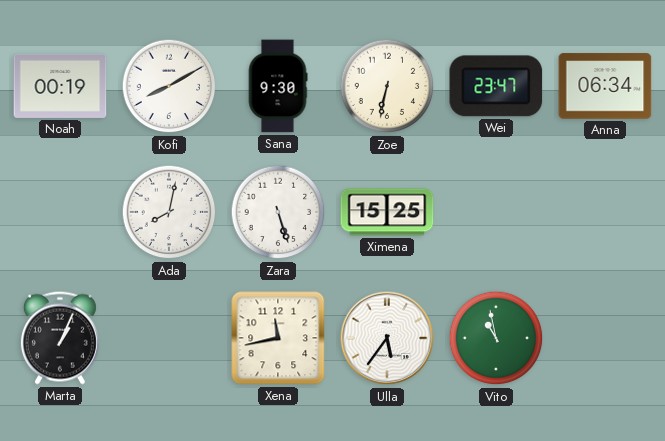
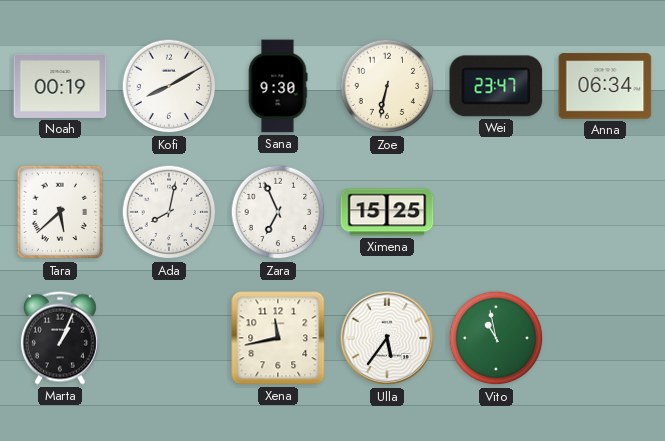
Tara: none -> 5:38 (60, 212)
Zara: 5:27 -> 6:56 (278, 212)
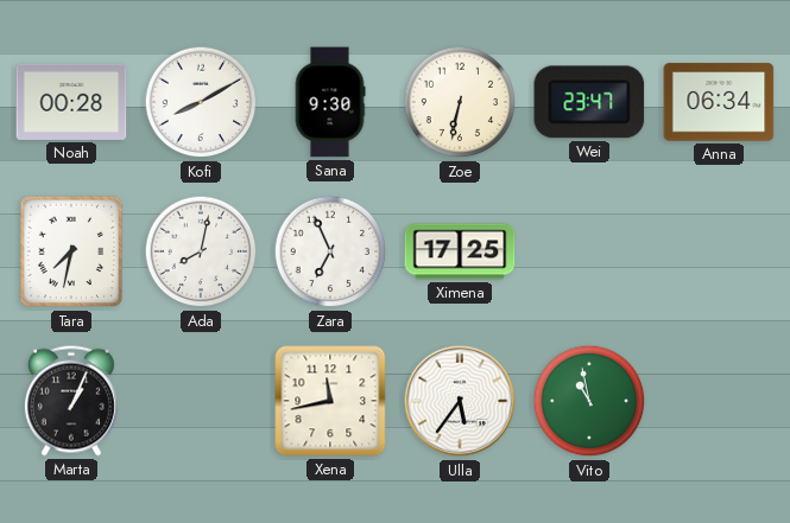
Noah: 00:19 -> 00:28 (71, 102)
Tara: 5:38 -> 7:32 (71, 251)
Ximena: 15:25 -> 17:25 (460, 251)
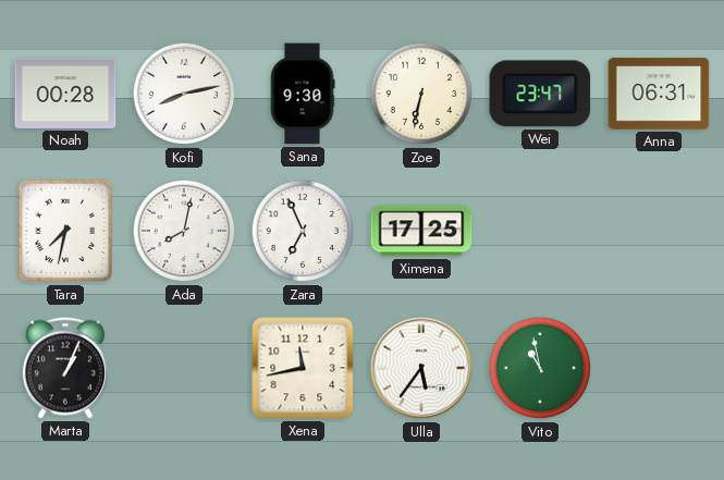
Kofi: 8:10 -> 8:13 (184, 94)
Anna: 06:34 -> 06:31 (659, 94)
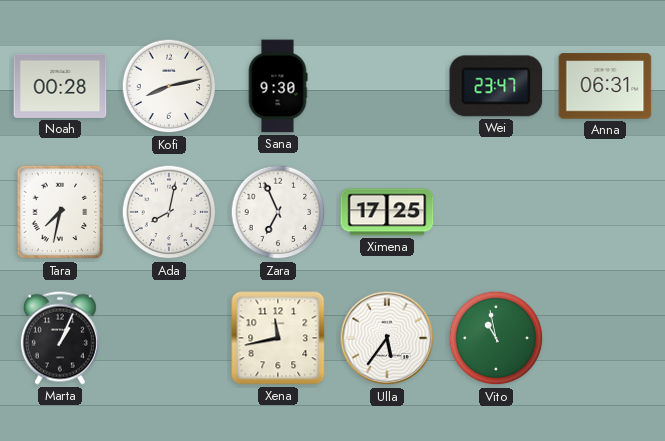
Zoe: 6:32 -> none (421, 94)
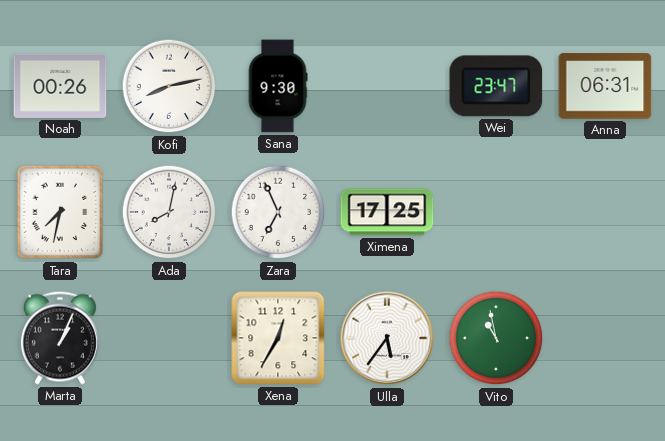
Noah: 00:28 -> 00:26 (60, 86)
Xena: 11:43 -> 12:35 (278, 338)
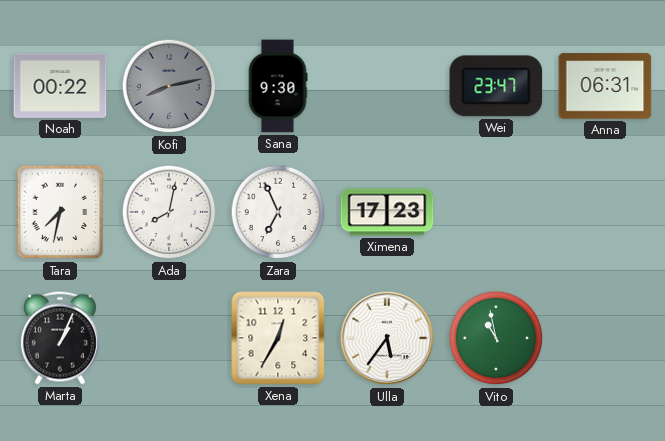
Noah: 00:26 -> 00:22 (60, 86)
Kofi dial: white -> grey (169, 86)
Ximena: 17:25 -> 17:23 (387, 212)
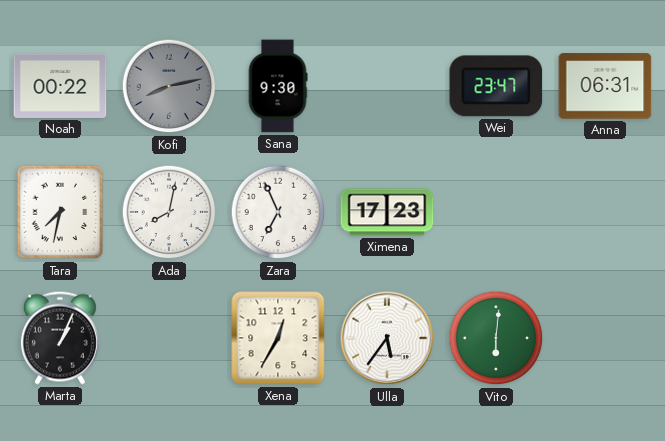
Vito: 10:58 -> 6:01 (496, 338)
